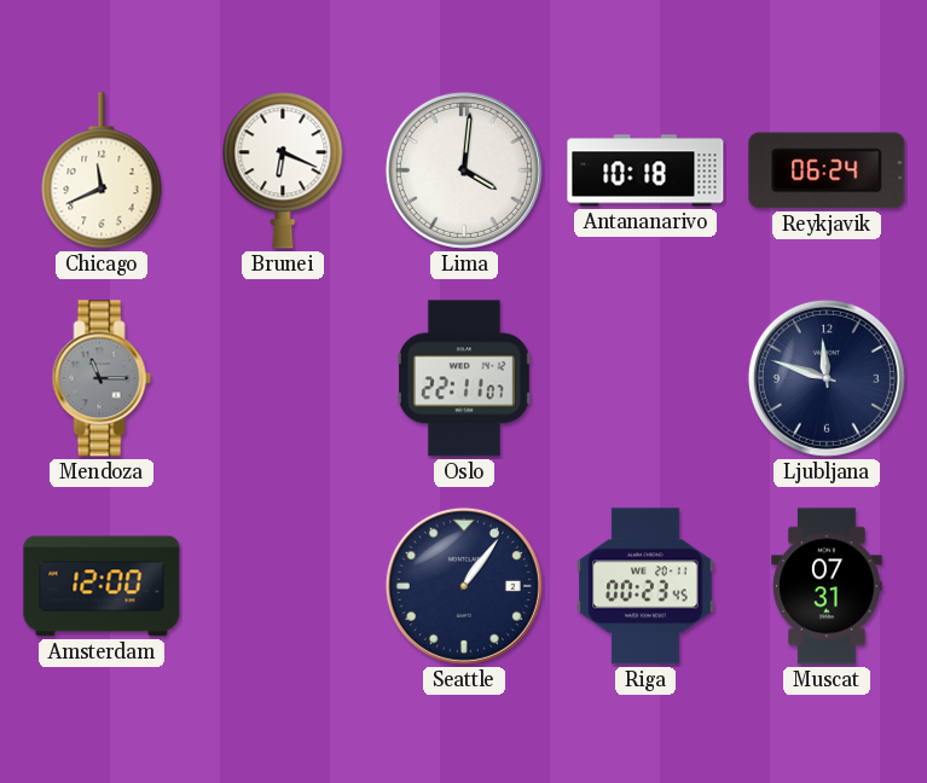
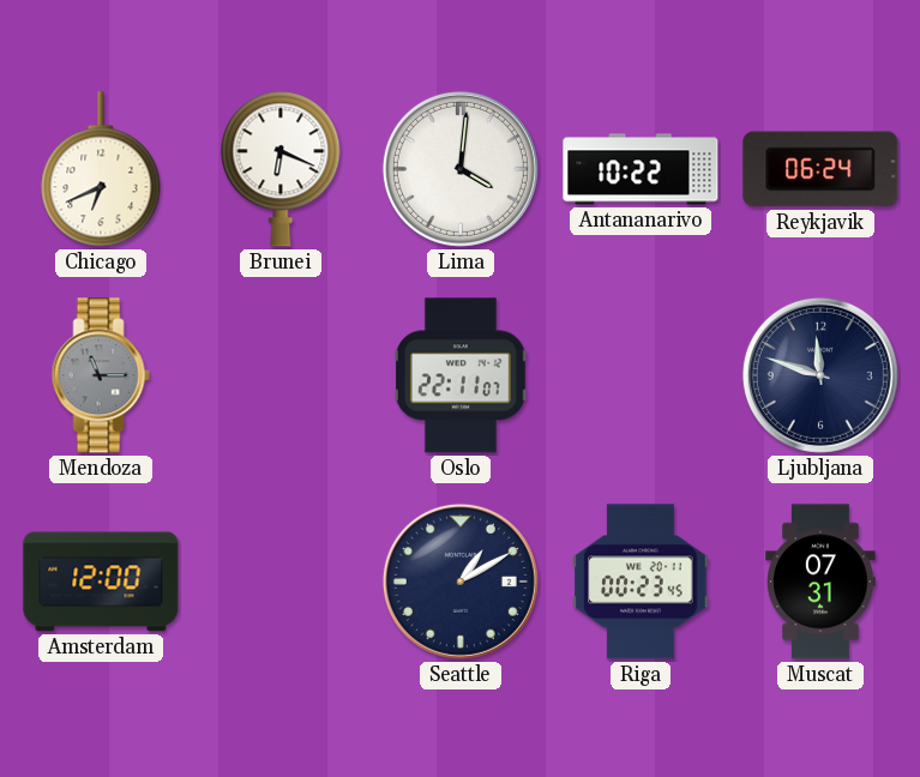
Chicago: 11:41 -> 6:41 (101, 169)
Antananarivo: 10:18 -> 10:22 (641, 169)
Seattle: 1:06 -> 1:10 (461, 582)
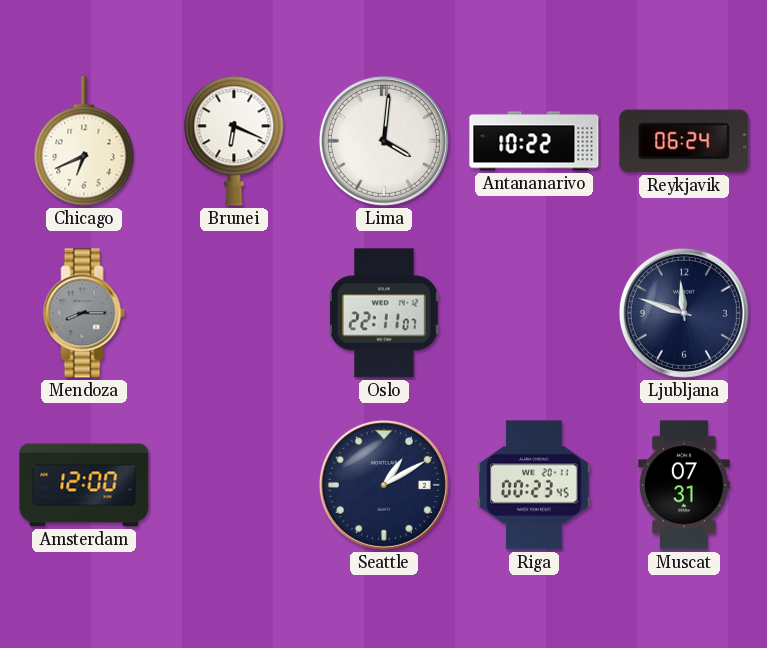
Mendoza: 11:15 -> 8:15 (84, 313)
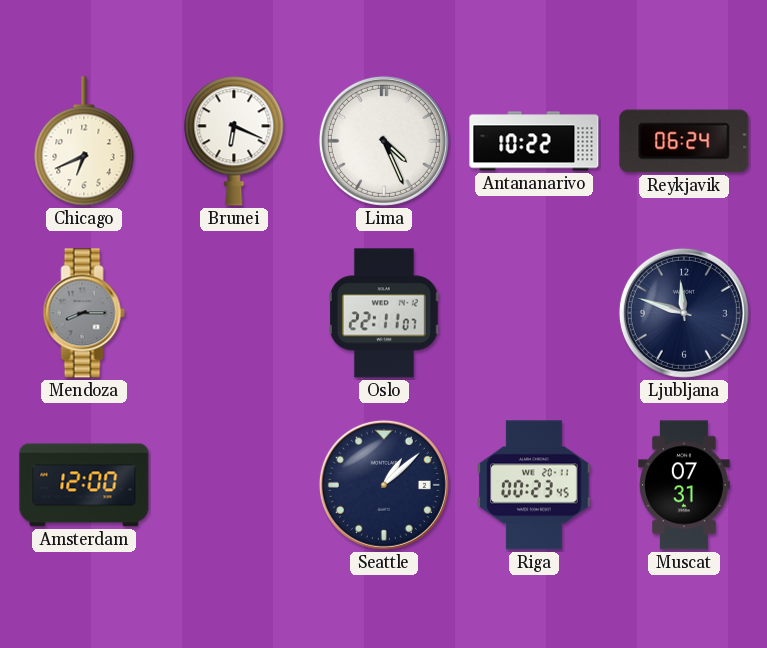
Lima: 4:01 -> 4:26 (384, 141)
Seattle: 1:10 -> 1:08 (384, 485)
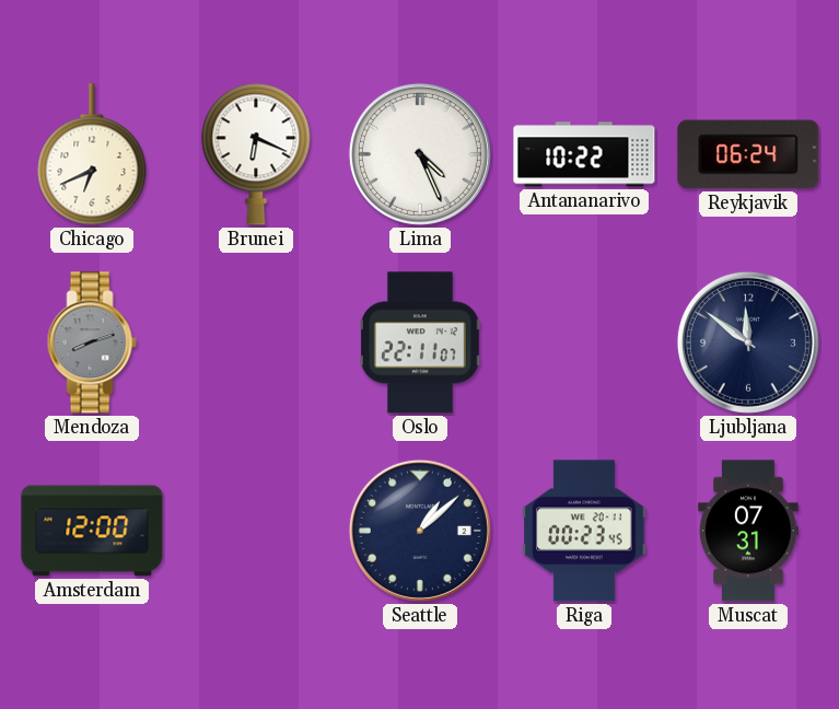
Mendoza: 8:15 -> 8:12 (92, 342)
Ljubljana: 11:48 -> 11:51 (748, 342)
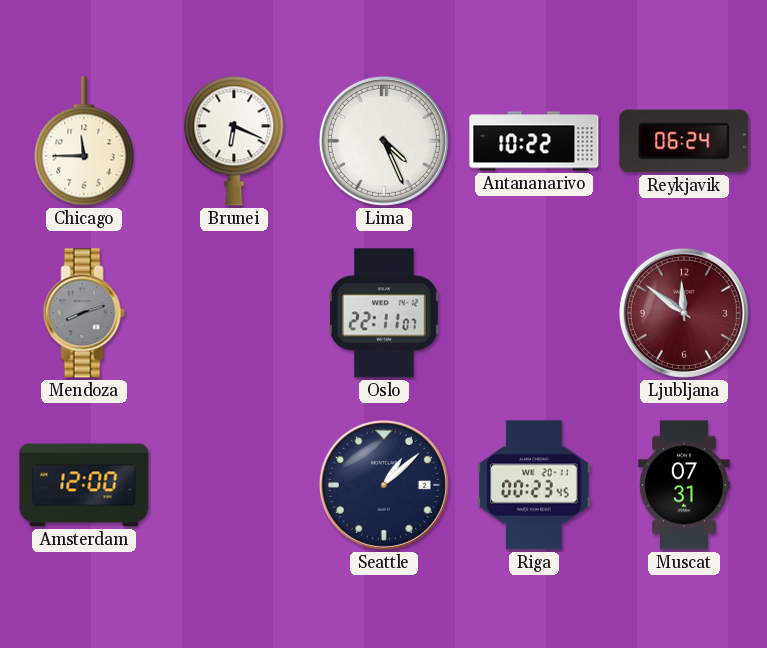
Chicago: 6:41 -> 11:45 (84, 141)
Ljubljana dial: navy -> burgundy (684, 313)
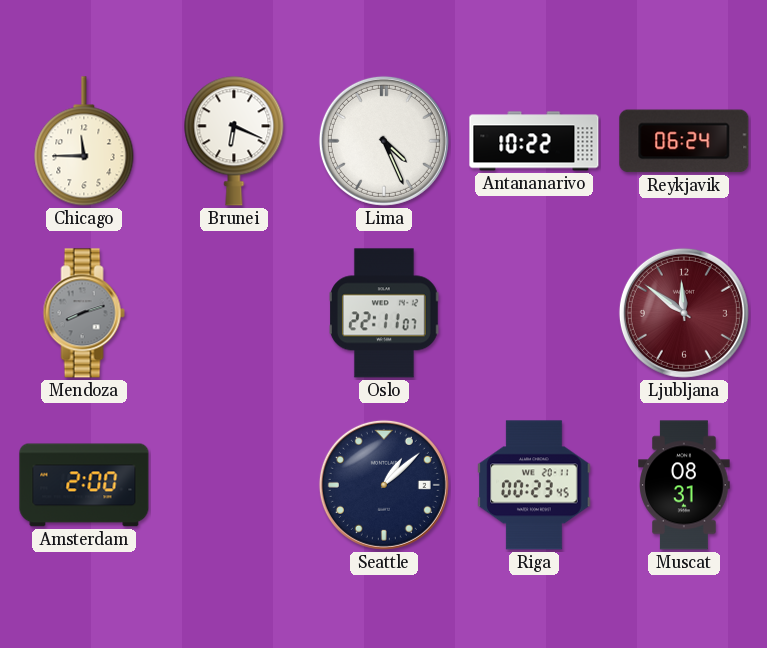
Amsterdam: 12:00 -> 2:00 (84, 485)
Muscat: 07:31 -> 08:31 (684, 485)
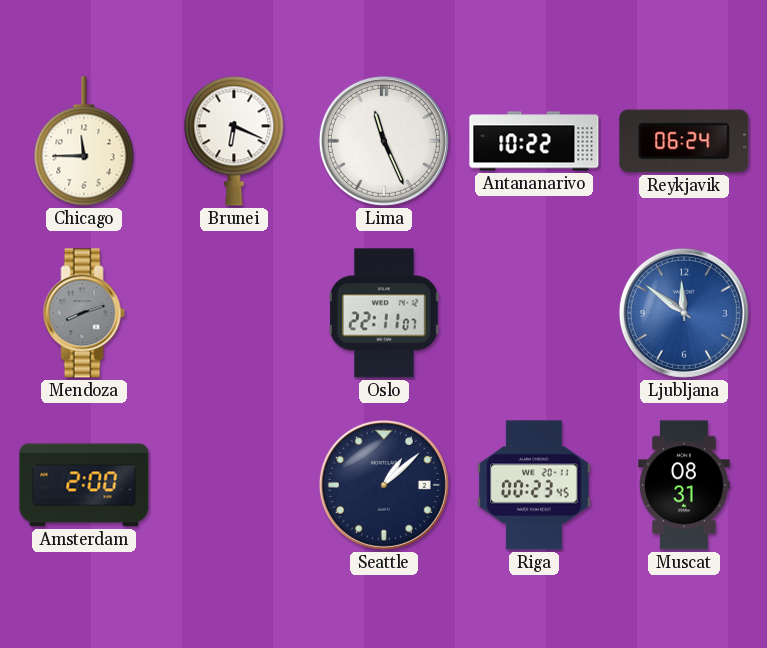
Lima: 4:26 -> 11:26 (384, 141)
Ljubljana dial: burgundy -> blue (684, 313)
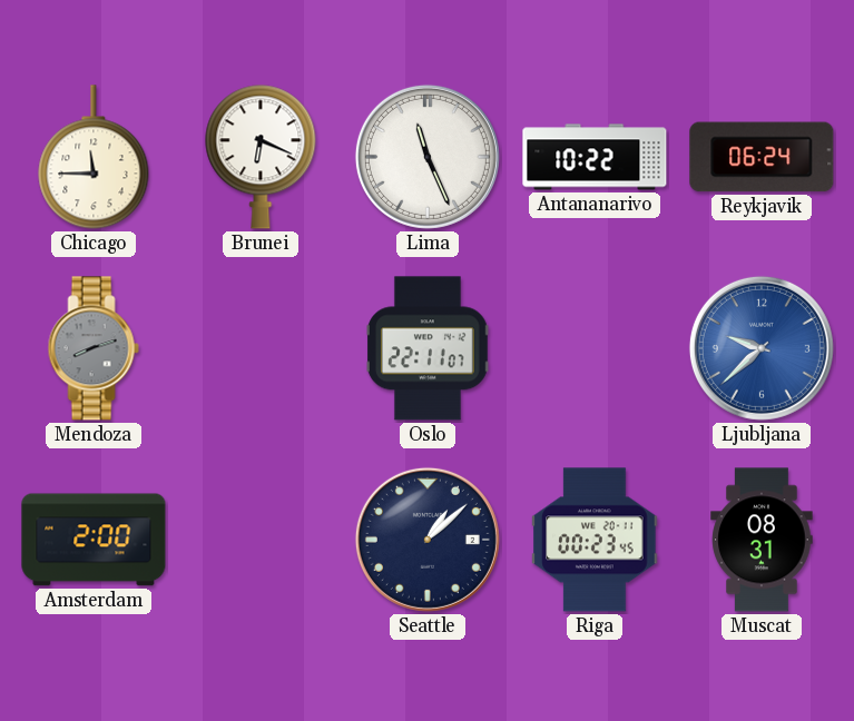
Ljubljana: 11:51 -> 9:38 (762, 348)
